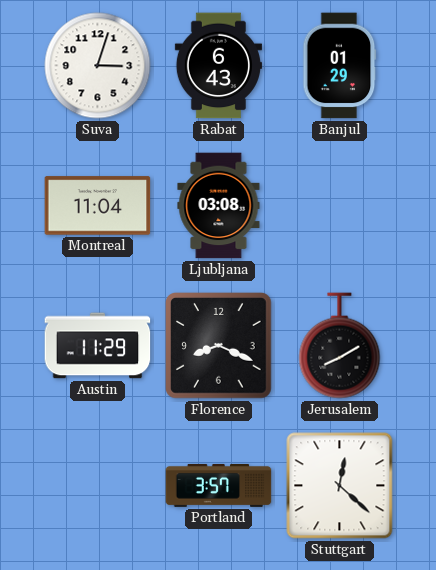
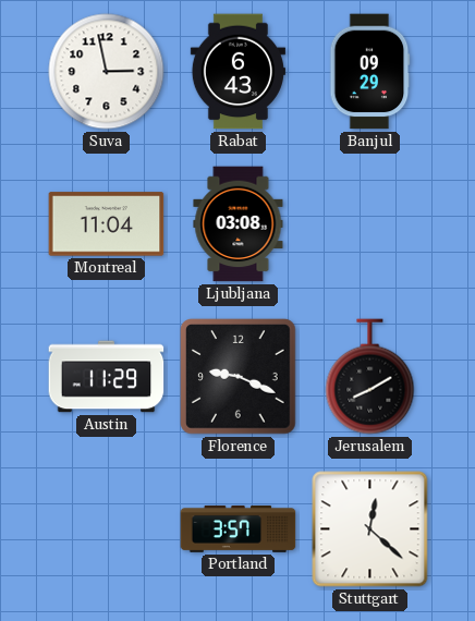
Suva: 3:03 -> 2:58 (107, 72)
Banjul: 01:29 -> 09:29 (370, 72)
Florence: 8:19 -> 9:19 (239, 377)
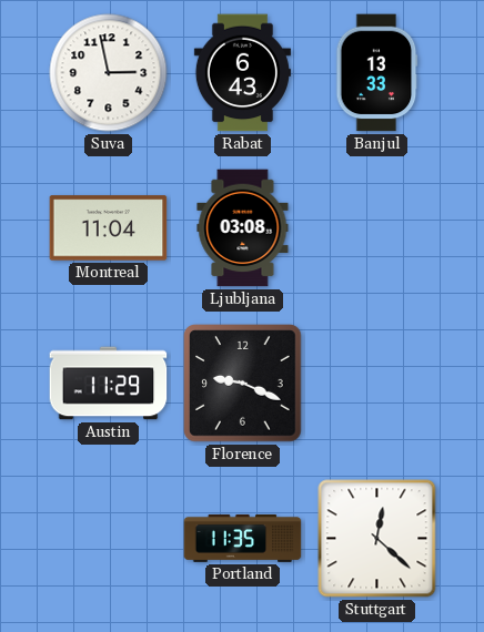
Banjul: 09:29 -> 13:33 (377, 73)
Jerusalem: 8:10 -> none (370, 377)
Portland: 3:57 -> 11:35 (243, 538)
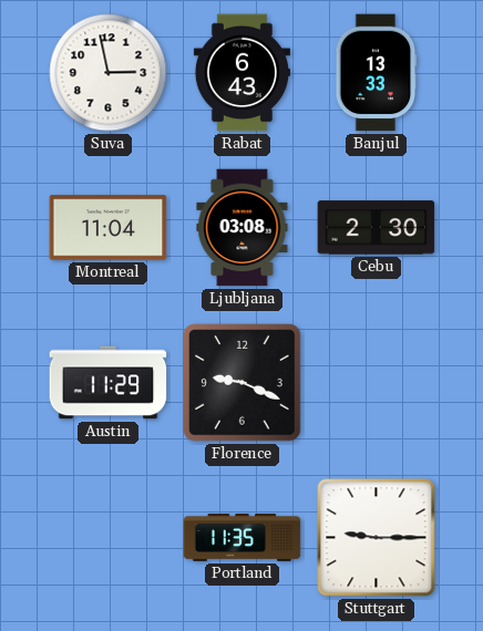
Cebu: none -> 2:30 (377, 228)
Stuttgart: 12:22 -> 9:15 (377, 538)
